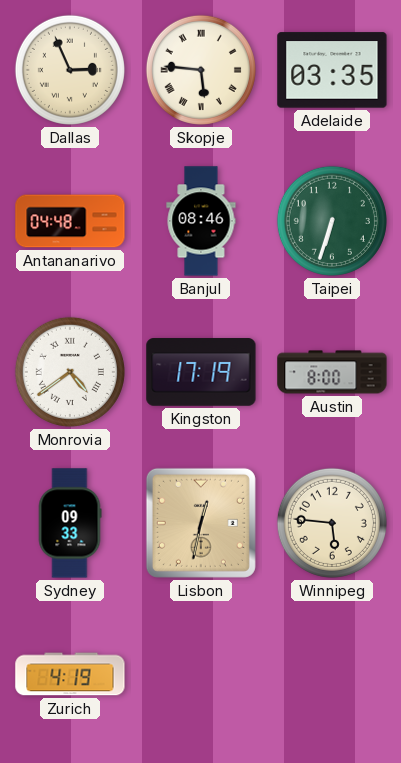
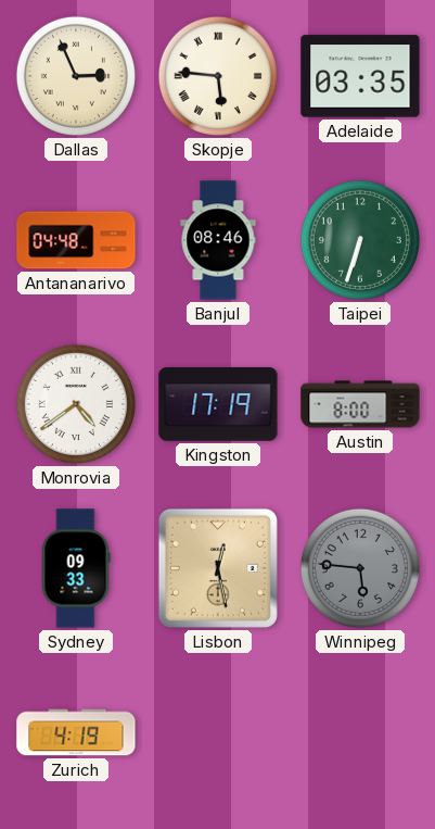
Lisbon: 12:32 -> 12:28 (218, 568)
Winnipeg dial: cream -> grey (360, 568)
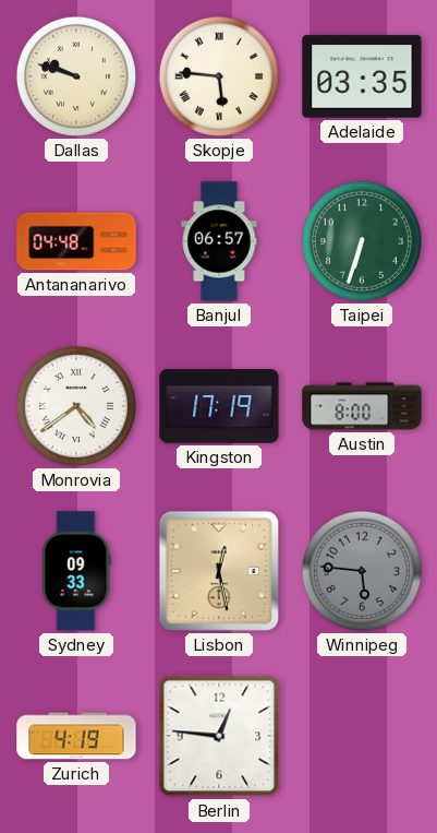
Dallas: 2:56 -> 9:48 (76, 76)
Banjul: 08:46 -> 06:57 (219, 241)
Berlin: none -> 12:46 (219, 736)
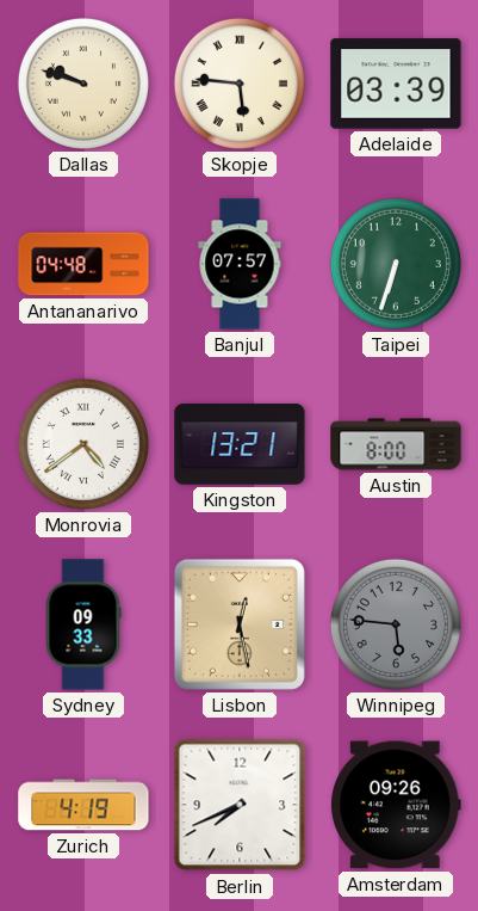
Adelaide: 03:35 -> 03:39 (396, 84)
Banjul: 06:57 -> 07:57 (240, 264)
Kingston: 17:19 -> 13:21 (240, 444)
Berlin: 12:46 -> 7:41 (240, 805)
Amsterdam: none -> 09:26 (397, 805)
